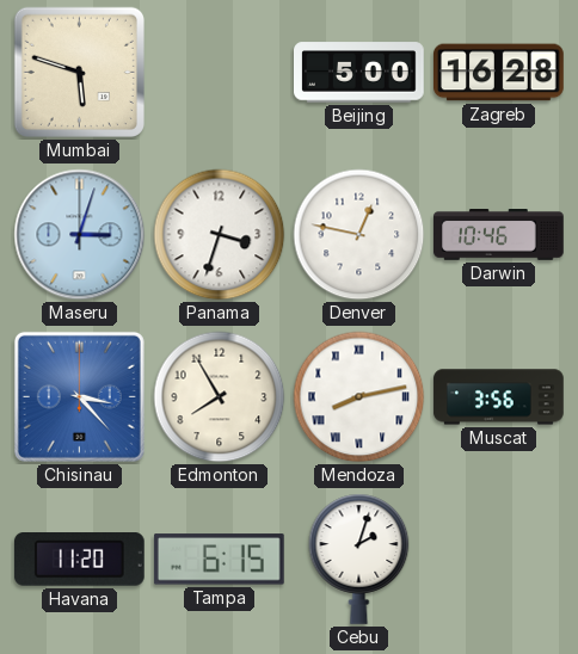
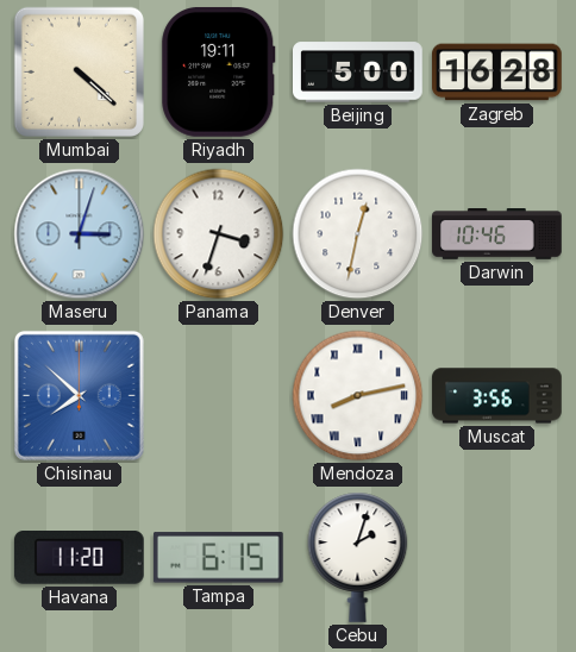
Mumbai: 5:48 -> 4:22 (79, 71)
Riyadh: none -> 19:11 (219, 71)
Denver: 12:47 -> 12:32 (358, 234)
Chisinau: 3:23 -> 7:52 (79, 395)
Edmonton: 7:55 -> none (220, 397)
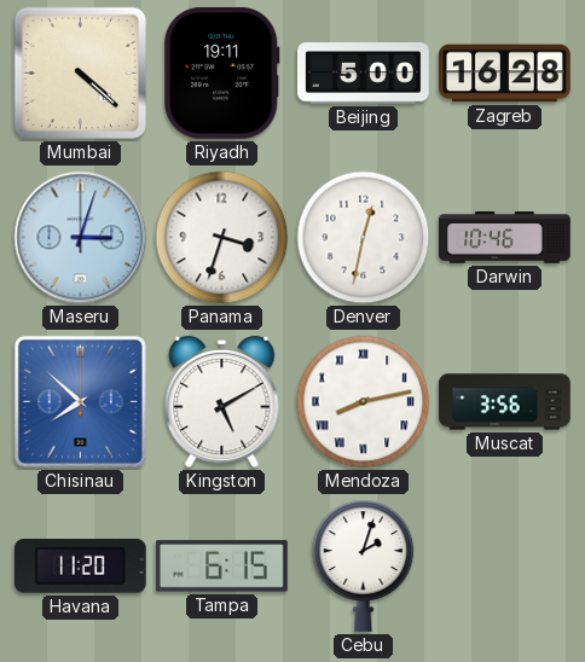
Kingston: none -> 5:10 (222, 402)
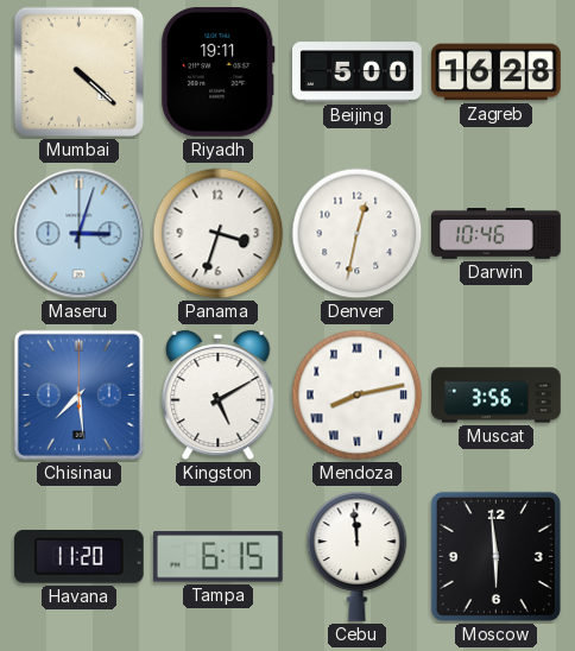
Chisinau: 7:52 -> 7:29 (78, 394)
Cebu: 2:03 -> 11:59 (358, 556)
Moscow: none -> 5:59 (495, 556)
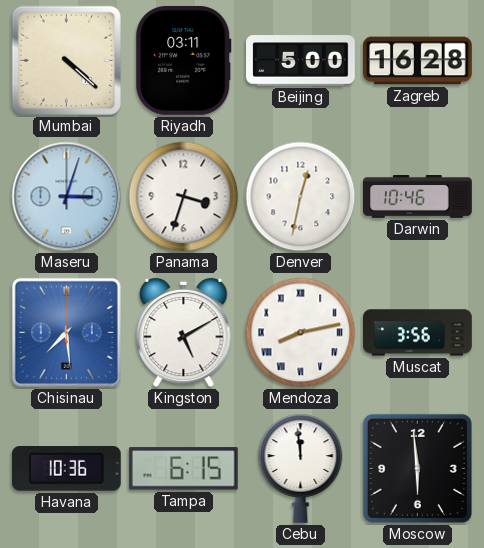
Riyadh: 19:11 -> 03:11 (184, 60)
Havana: 11:20 -> 10:36 (66, 469)
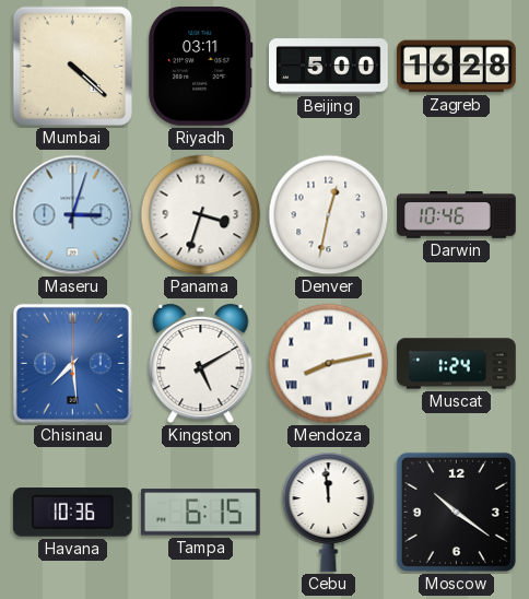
Muscat: 3:56 -> 1:24 (457, 364)
Moscow: 5:59 -> 10:21 (456, 512)
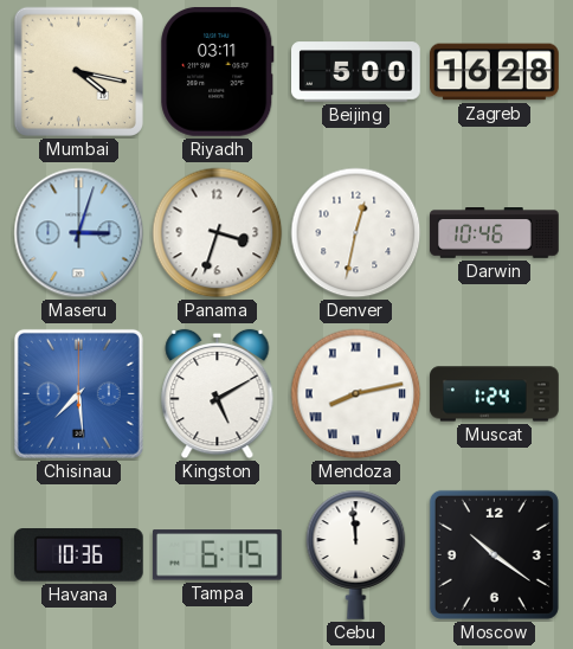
Mumbai: 4:22 -> 4:17 (78, 71)
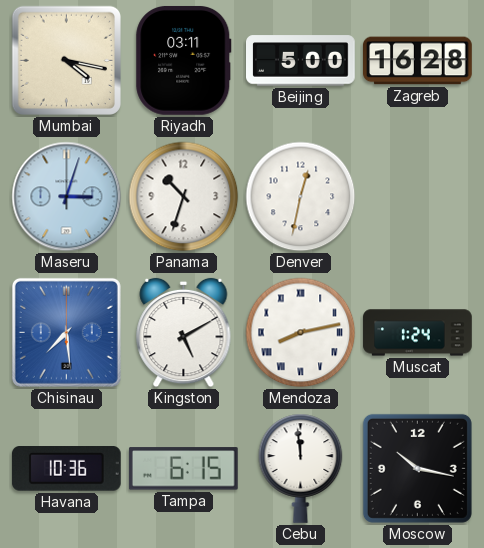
Panama: 3:33 -> 10:33 (184, 197)
Darwin: 10:46 -> none (495, 233)
Moscow: 10:21 -> 10:17 (417, 468)
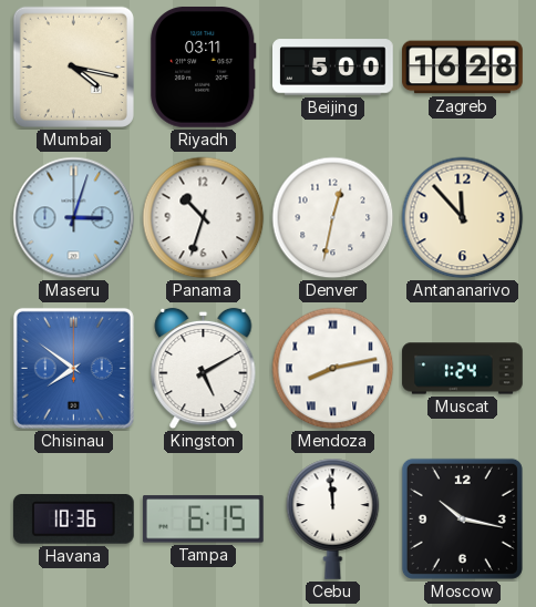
Antananarivo: none -> 11:53 (463, 218)
Chisinau: 7:29 -> 7:51 (73, 368)
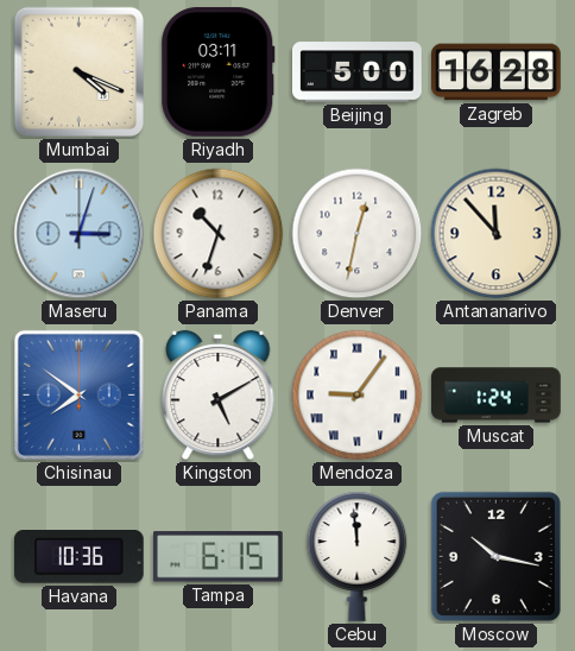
Mumbai: 4:17 -> 4:19 (78, 71)
Mendoza: 8:13 -> 9:06 (358, 396)
